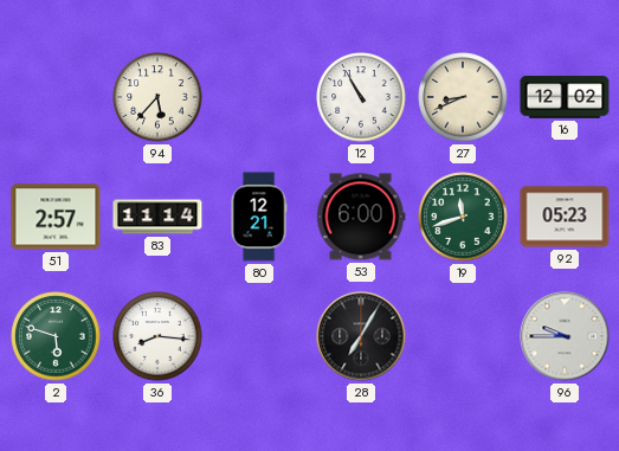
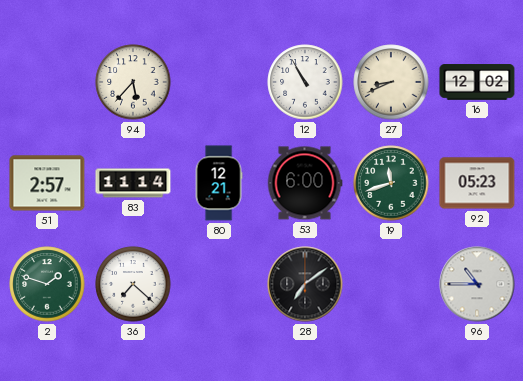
2: 5:48 -> 1:48 (47, 284)
36: 8:16 -> 7:22 (133, 284)
28: 7:05 -> 7:09 (305, 284)
96: 9:45 -> 10:45 (477, 284)
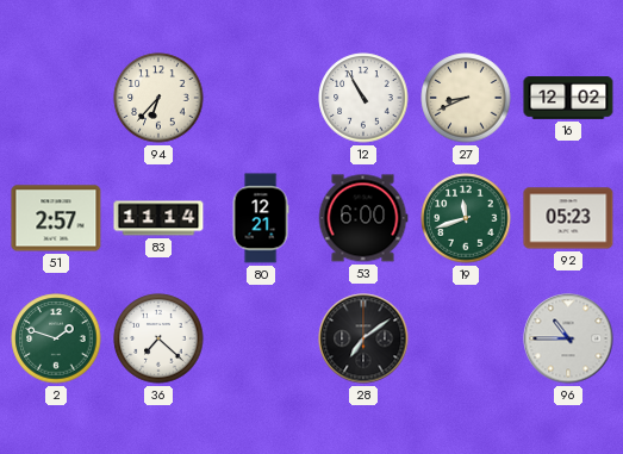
94: 5:37 -> 6:37 (158, 98)
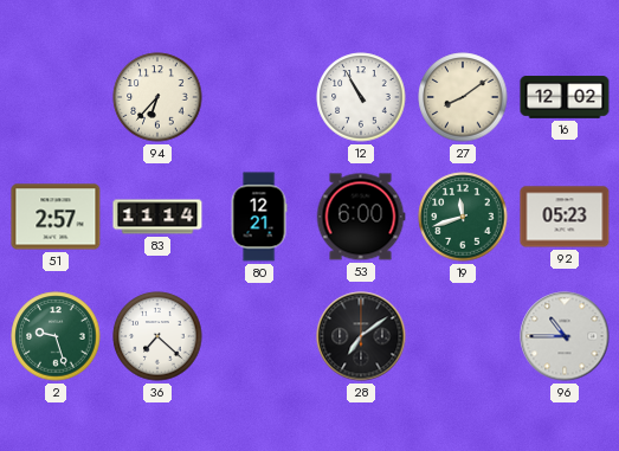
27: 8:41 -> 8:09 (463, 97)
2: 1:48 -> 9:27 (56, 336)
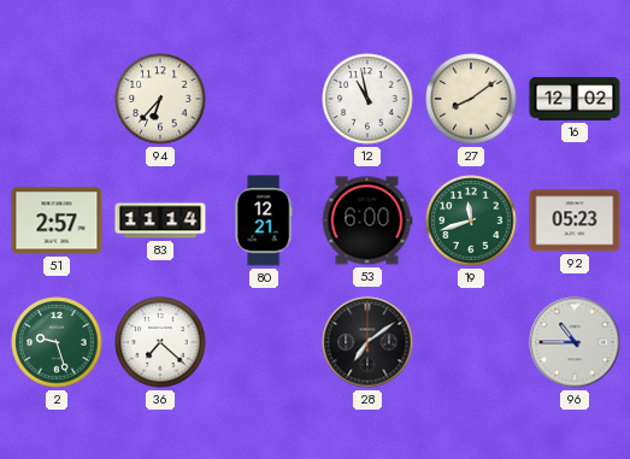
12: 10:55 -> 10:58 (367, 99)
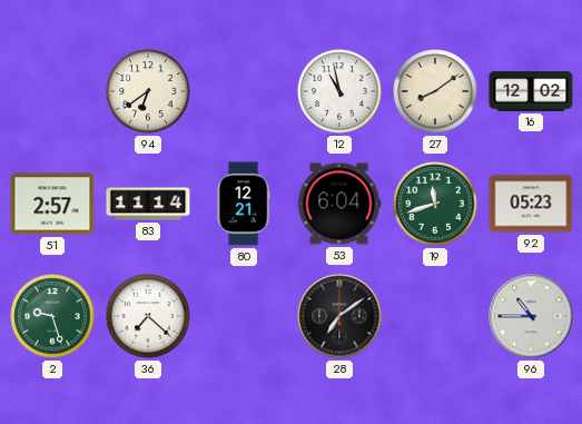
94: 6:37 -> 6:39 (148, 91)
53: 6:00 -> 6:04 (339, 204)
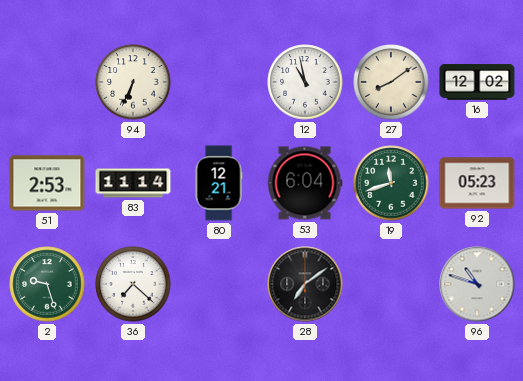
94: 6:39 -> 6:34 (133, 82)
51: 2:57 -> 2:53 (47, 183)
96: 10:45 -> 10:48 (477, 284)
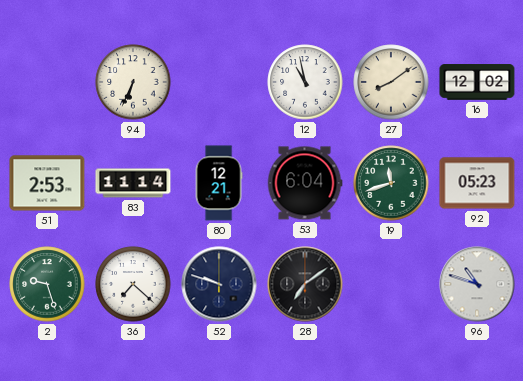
52: none -> 9:48 (219, 284)
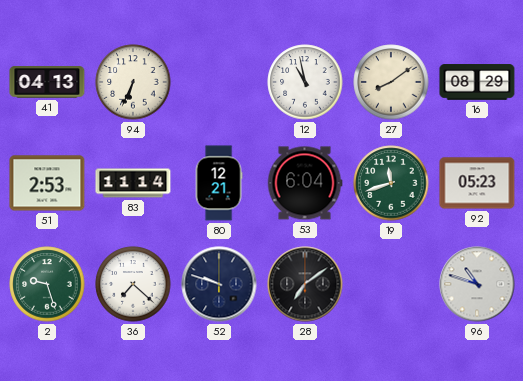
41: none -> 04:13 (47, 82)
16: 12:02 -> 08:29 (477, 82)
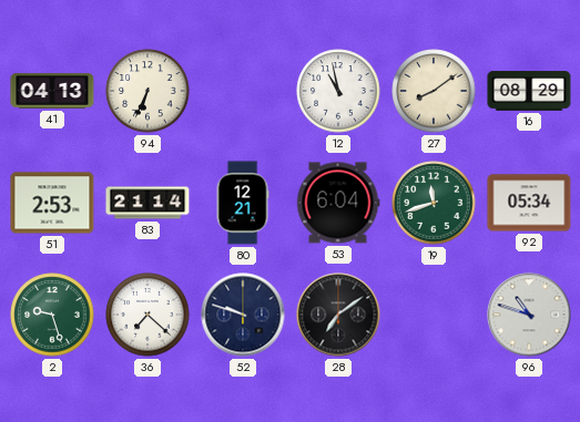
83: 11:14 -> 21:14 (147, 203)
92: 05:23 -> 05:34 (529, 203)
